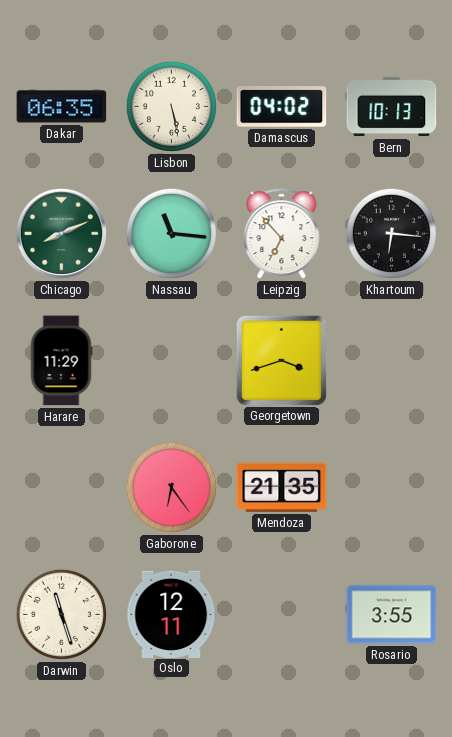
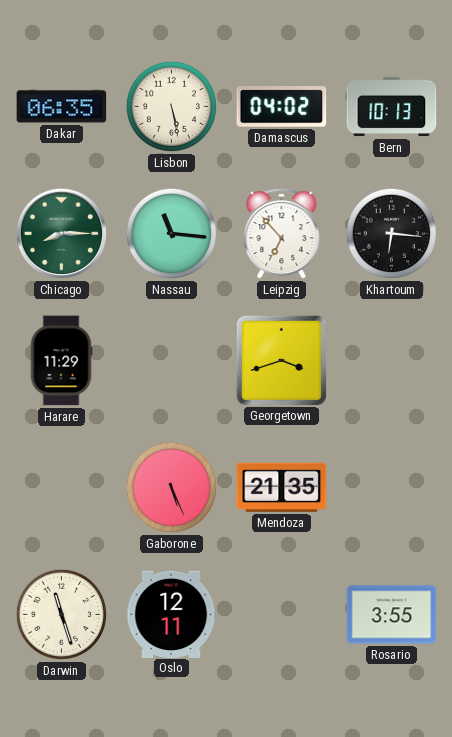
Chicago: 8:11 -> 8:15 (61, 233)
Gaborone: 6:24 -> 5:26 (171, 487)
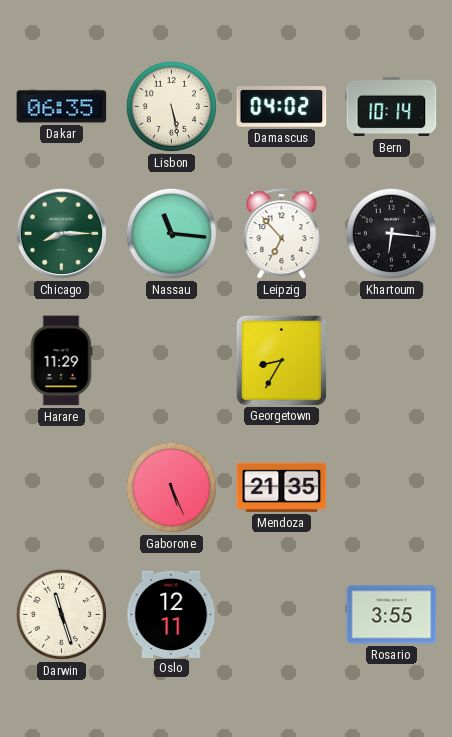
Bern: 10:13 -> 10:14 (392, 107)
Georgetown: 3:42 -> 8:35 (281, 360)
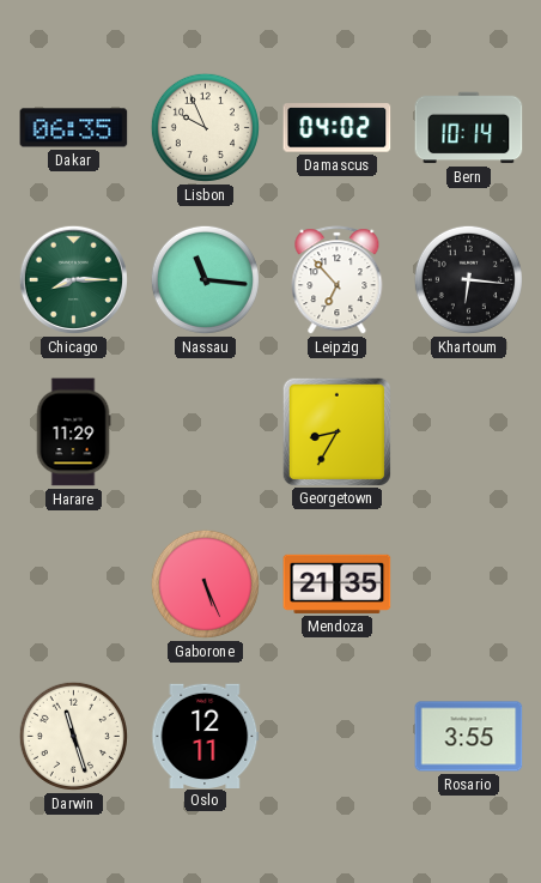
Lisbon: 5:28 -> 9:56 (205, 127)
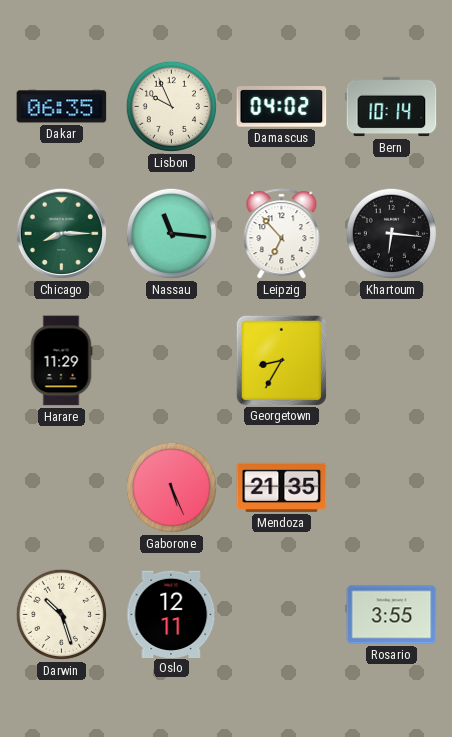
Darwin: 11:27 -> 10:27 (61, 614)
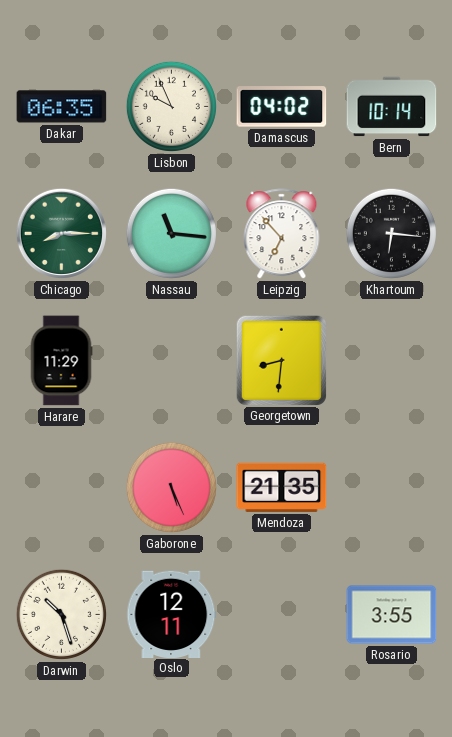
Georgetown: 8:35 -> 8:31 (281, 360)
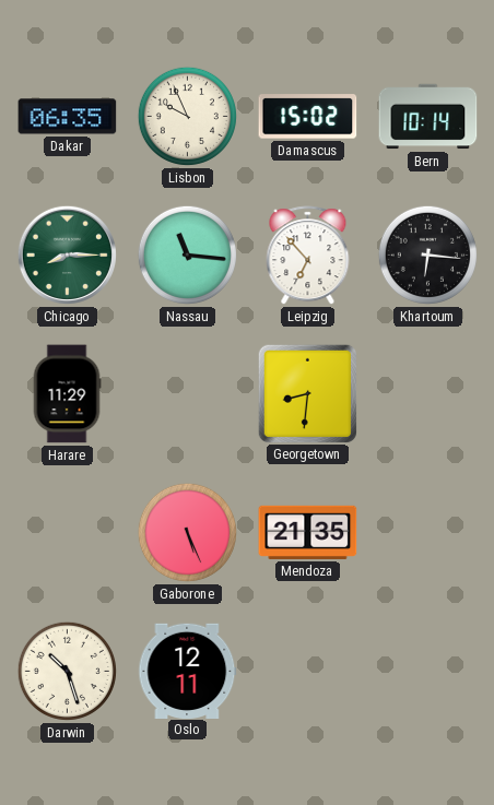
Damascus: 04:02 -> 15:02 (308, 117)
Rosario: 3:55 -> none (392, 615)
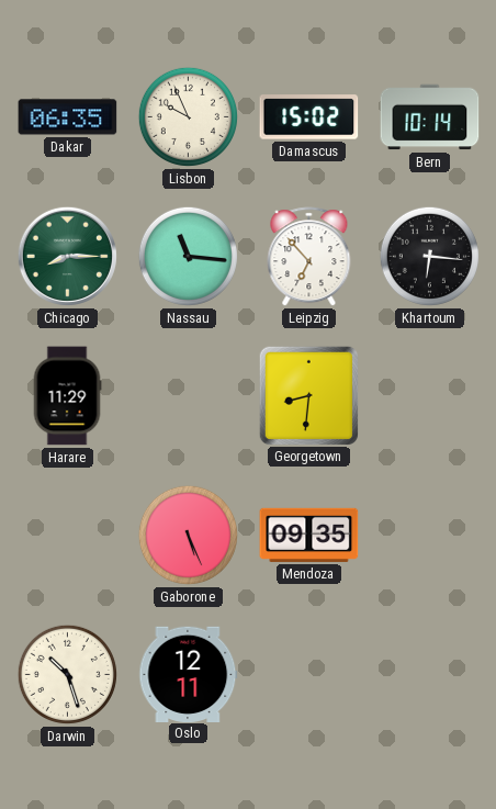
Mendoza: 21:35 -> 09:35 (309, 535)
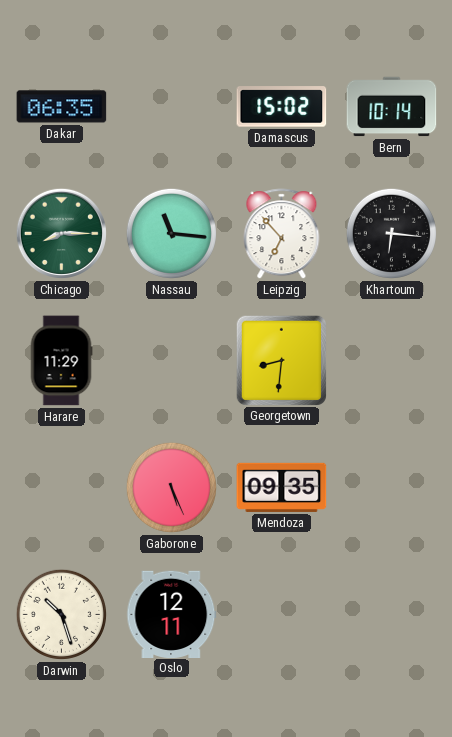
Lisbon: 9:56 -> none (188, 116)
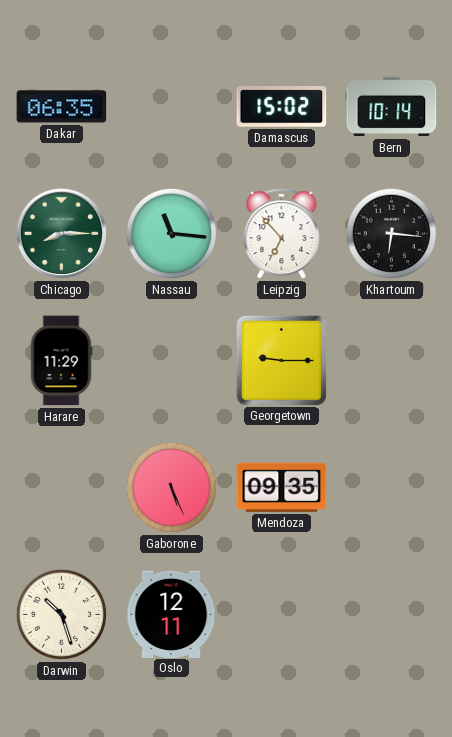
Georgetown: 8:31 -> 9:15 (281, 360)
